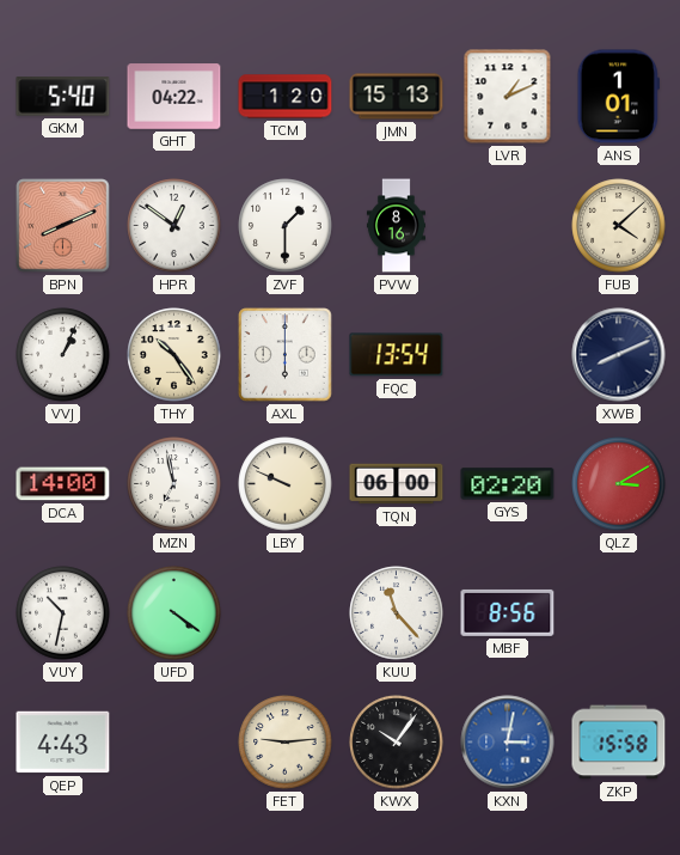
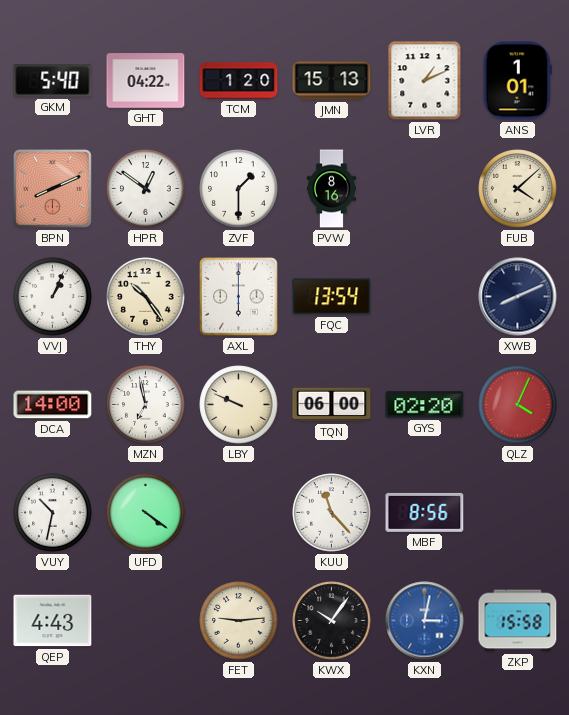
QLZ: 3:10 -> 4:04 (518, 405)
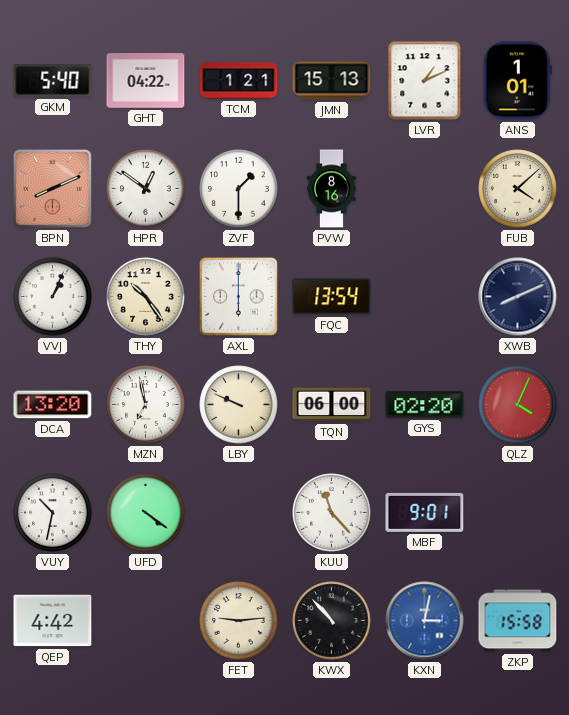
TCM: 1:20 -> 1:21 (239, 81)
DCA: 14:00 -> 13:20 (53, 405)
MBF: 8:56 -> 9:01 (425, 512)
QEP: 4:43 -> 4:42 (53, 621)
KWX: 10:06 -> 10:53 (332, 621)
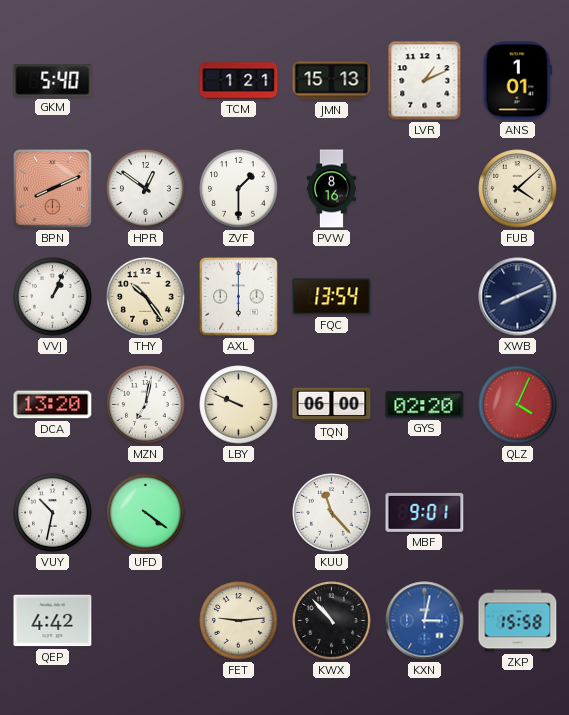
GHT: 04:22 -> none (146, 81)
MZN: 6:58 -> 7:02 (146, 405)
